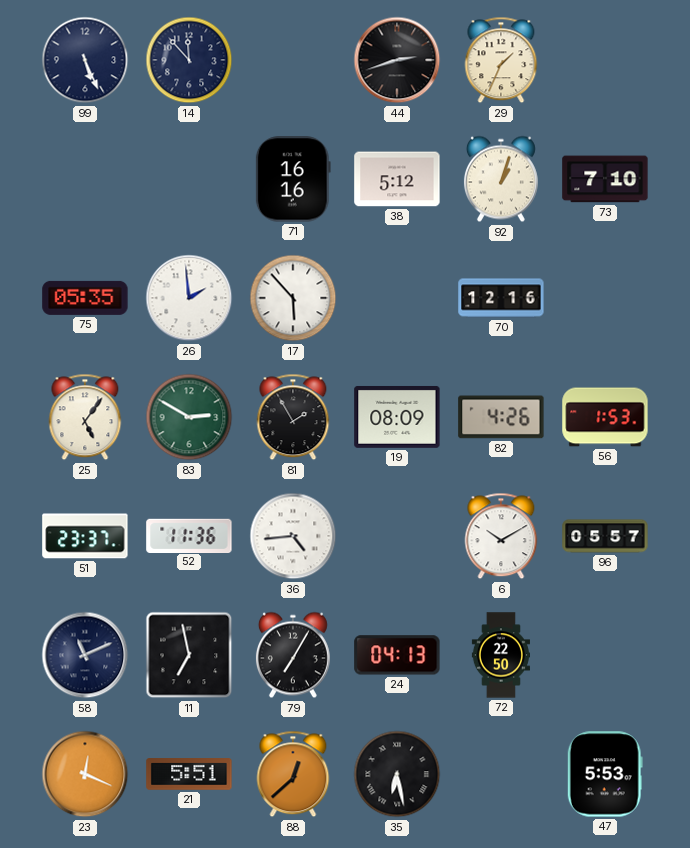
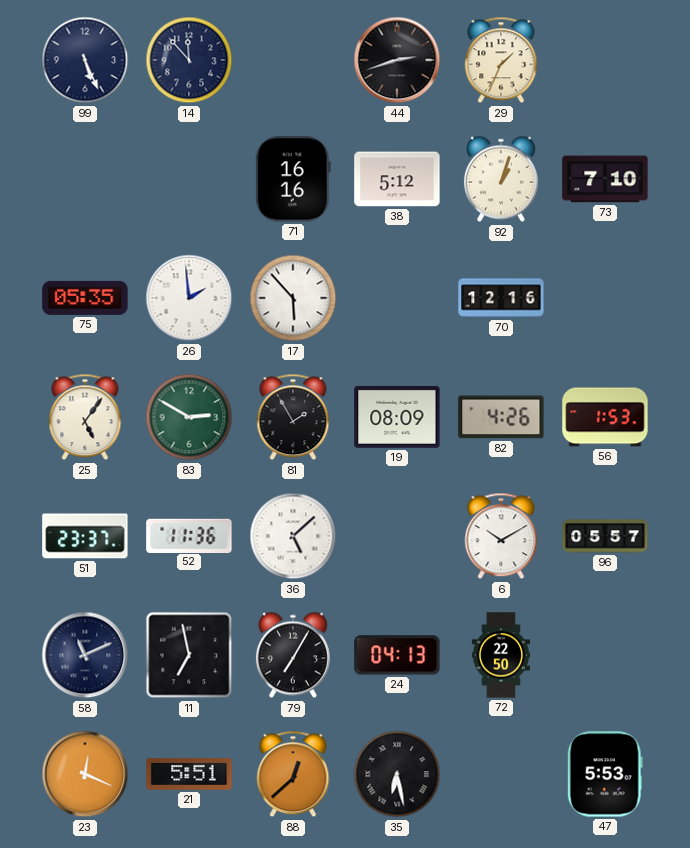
36: 4:44 -> 5:08 (293, 536)
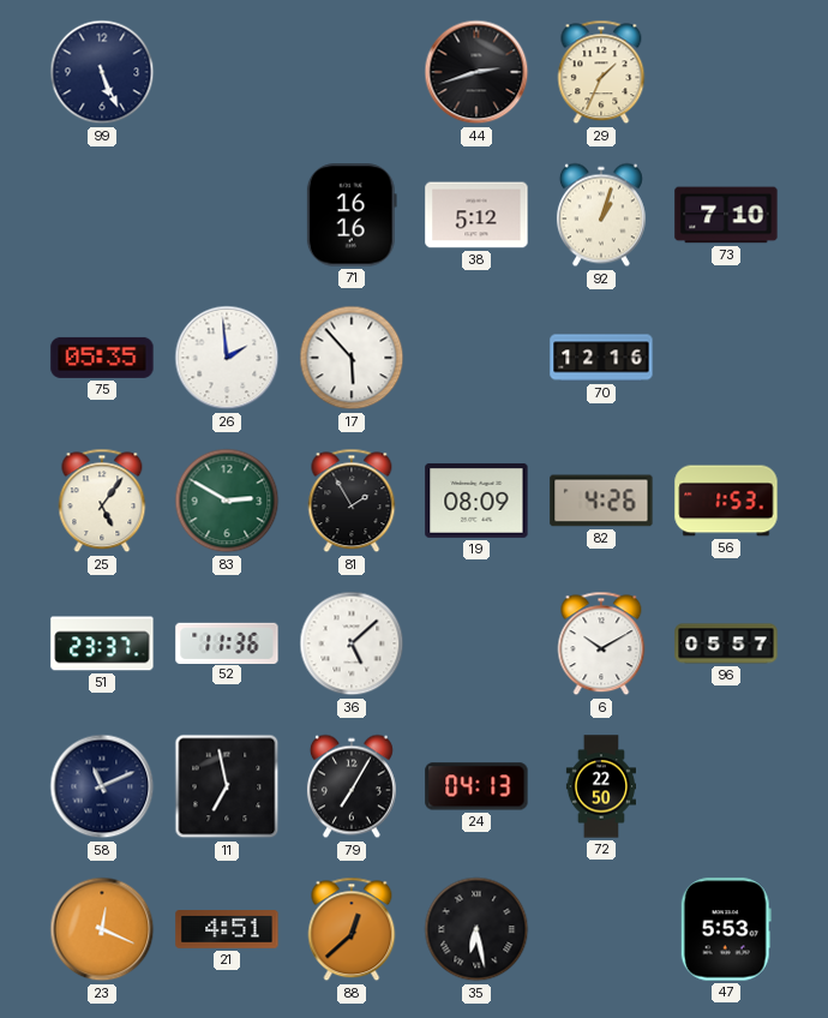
14: 11:53 -> none (189, 60)
21: 5:51 -> 4:51 (227, 929)
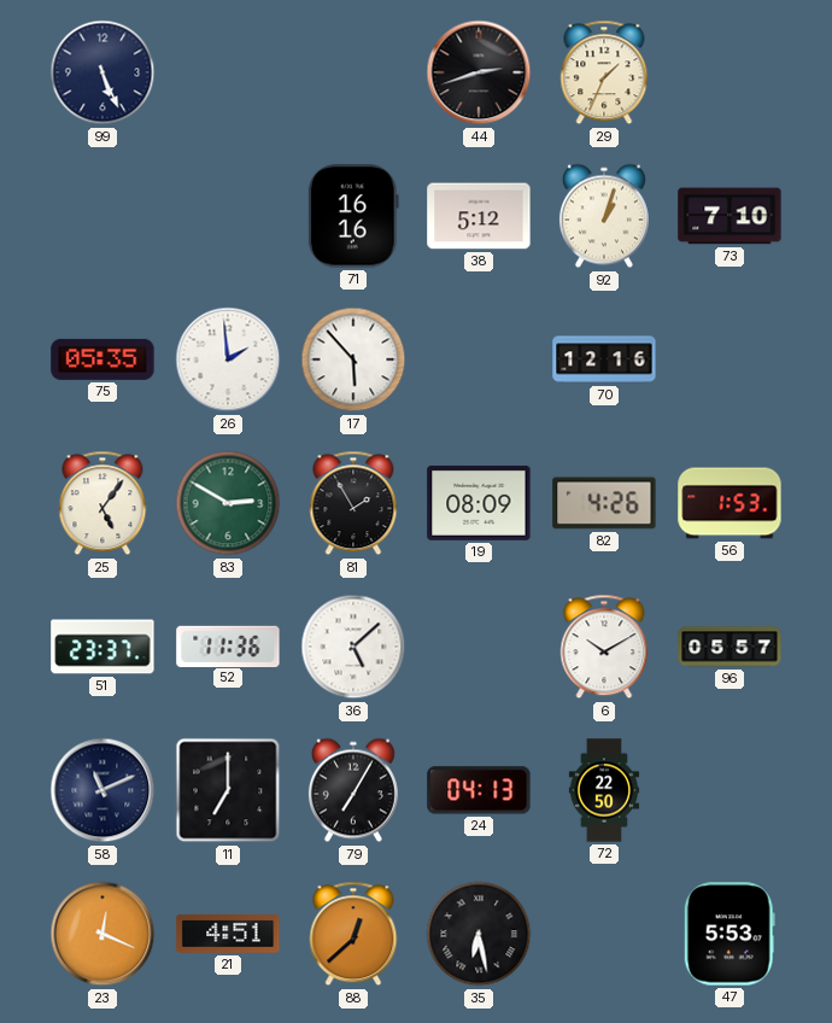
11: 6:58 -> 7:00 (228, 790)
